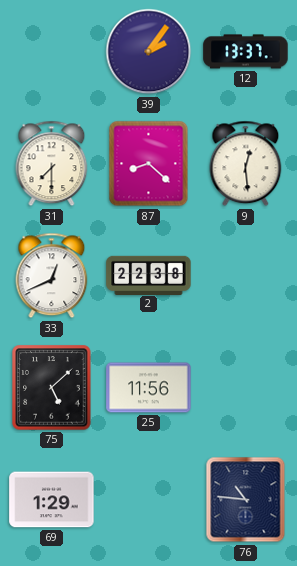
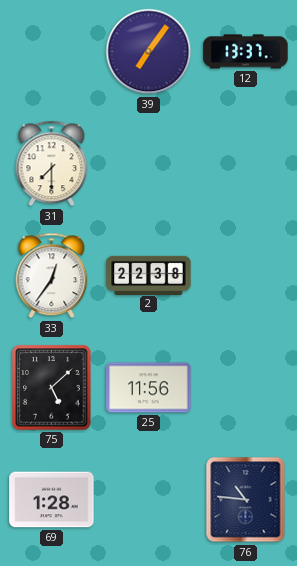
39: 2:06 -> 7:06 (149, 52)
87: 8:22 -> none (149, 164)
9: 12:29 -> none (246, 164)
33: 12:41 -> 12:36 (52, 276)
69: 1:29 -> 1:28 (52, 500)
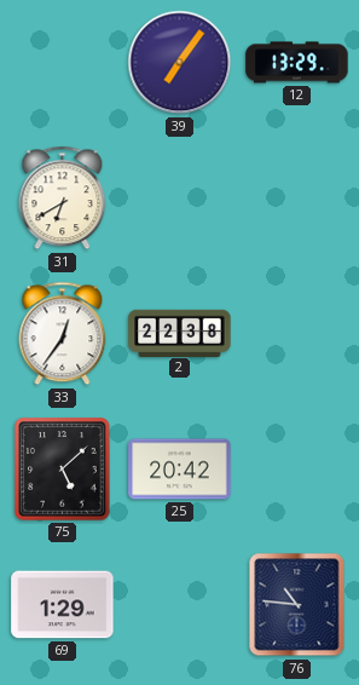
12: 13:37 -> 13:29 (297, 63)
31: 7:30 -> 6:40 (63, 198)
25: 11:56 -> 20:42 (180, 470)
69: 1:28 -> 1:29 (63, 605)
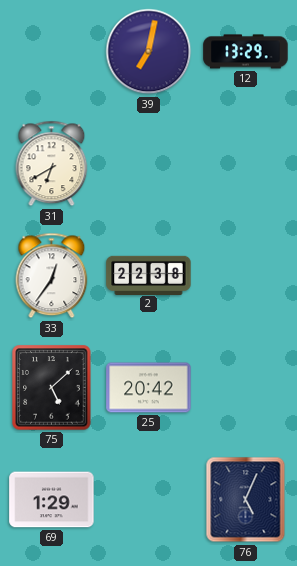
39: 7:06 -> 7:02 (149, 52)
76: 10:46 -> 5:04 (246, 500)
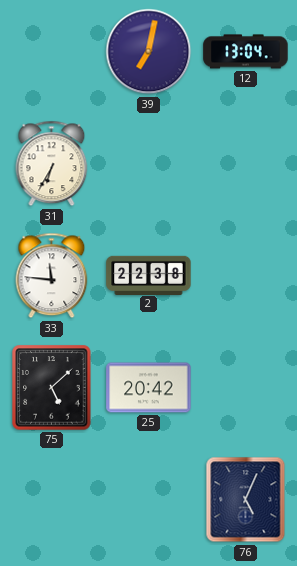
12: 13:29 -> 13:04 (246, 52)
31: 6:40 -> 6:35 (52, 164)
33: 12:36 -> 11:46 (52, 276)
69: 1:29 -> none (52, 500)
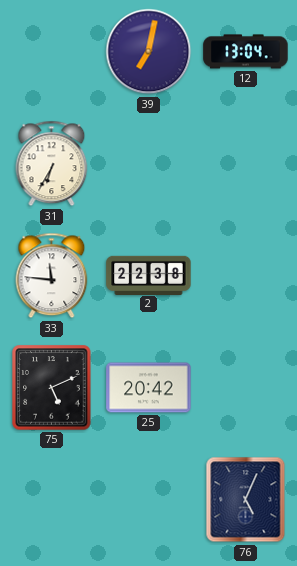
75: 5:08 -> 5:11 (52, 388)
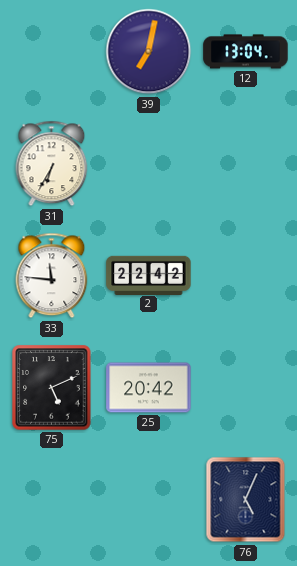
2: 22:38 -> 22:42 (149, 275)
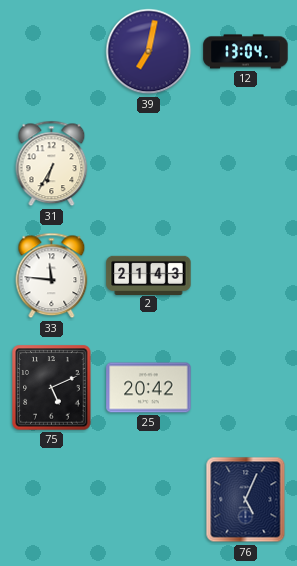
2: 22:42 -> 21:43 (149, 275)
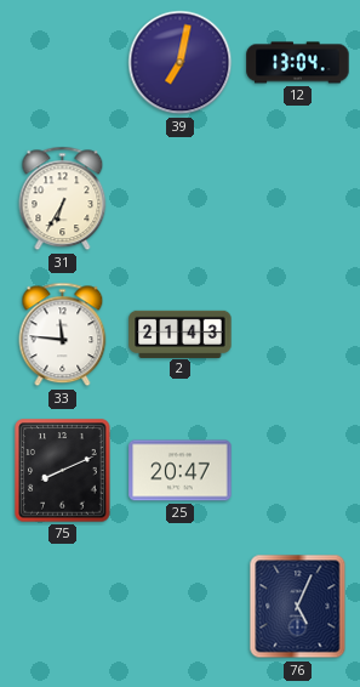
75: 5:11 -> 8:11 (63, 471)
25: 20:42 -> 20:47 (181, 471)
